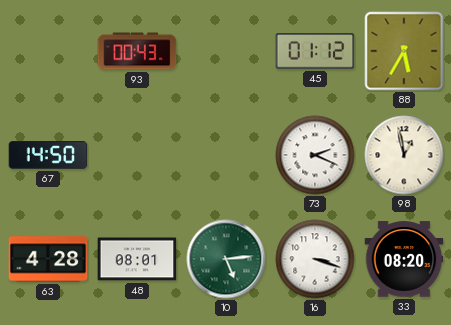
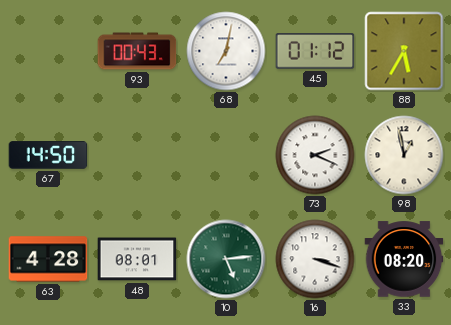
68: none -> 7:02 (226, 51)
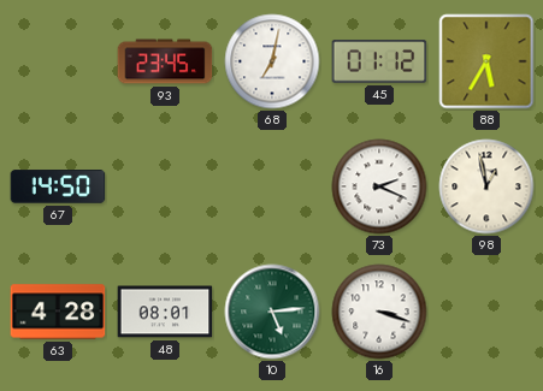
93: 00:43 -> 23:45 (165, 61)
33: 08:20 -> none (404, 259)
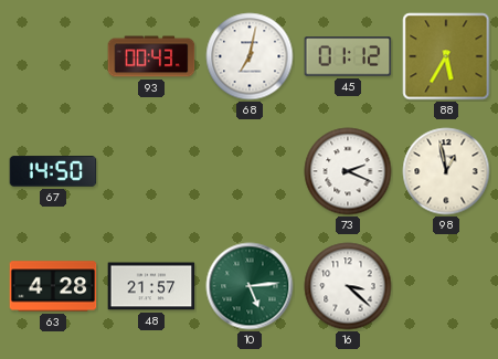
93: 23:45 -> 00:43 (151, 56)
48: 08:01 -> 21:57 (151, 286)
16: 3:18 -> 3:22 (348, 286)
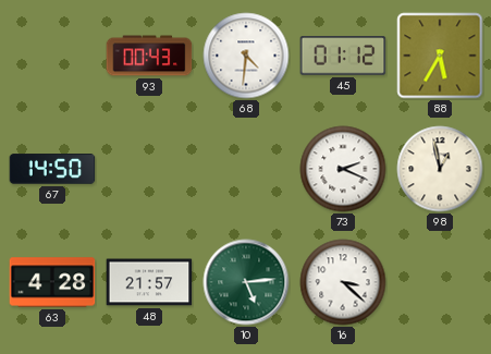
68: 7:02 -> 4:31 (246, 56)
